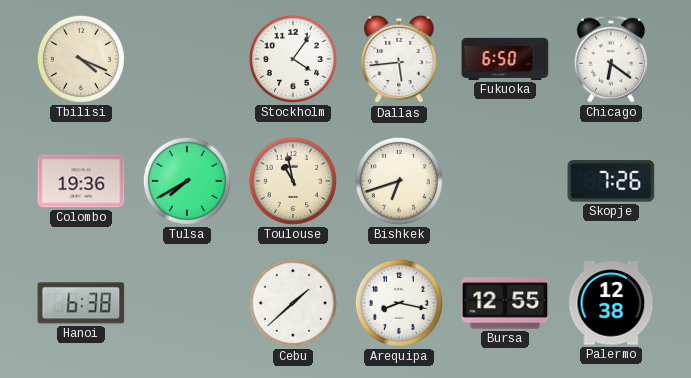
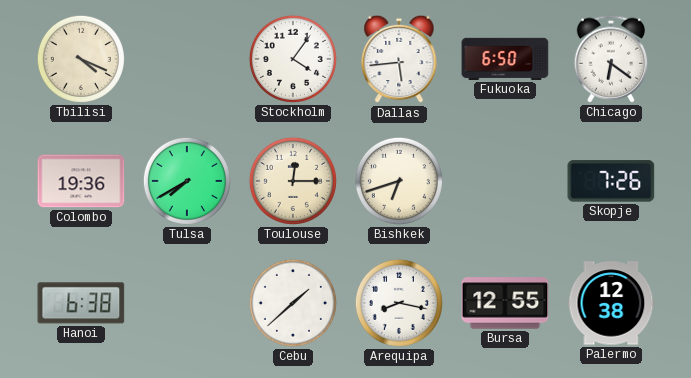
Toulouse: 10:58 -> 12:15 (293, 181)
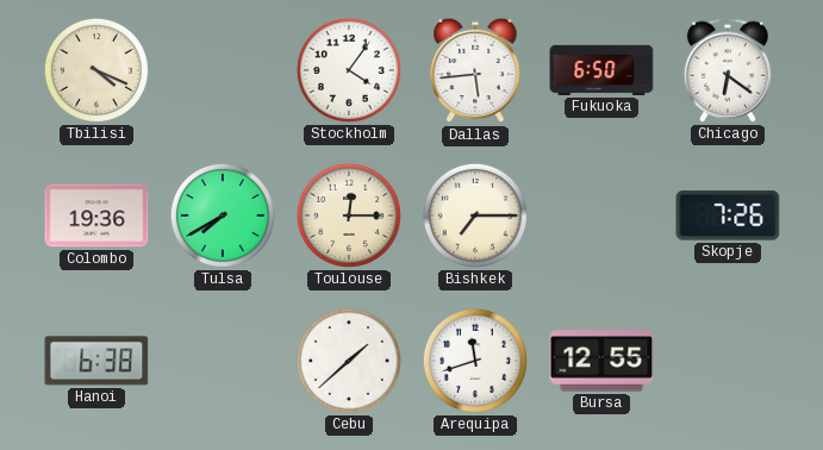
Bishkek: 6:42 -> 7:15 (475, 215)
Arequipa: 8:17 -> 11:42 (475, 361)
Palermo: 12:38 -> none (611, 303)
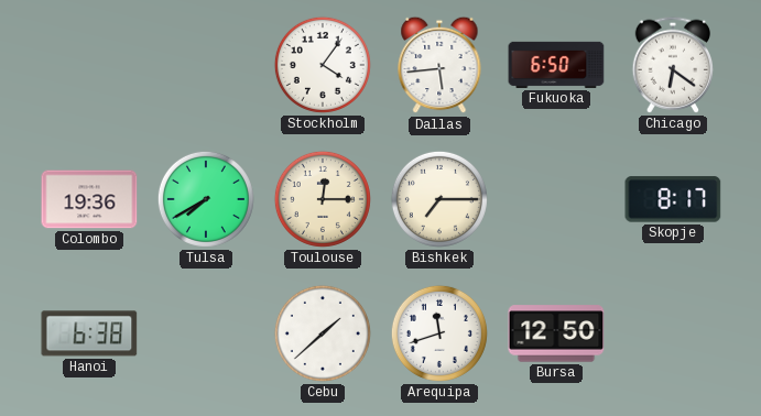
Tbilisi: 4:19 -> none (96, 70)
Skopje: 7:26 -> 8:17 (673, 199)
Bursa: 12:55 -> 12:50 (556, 333)
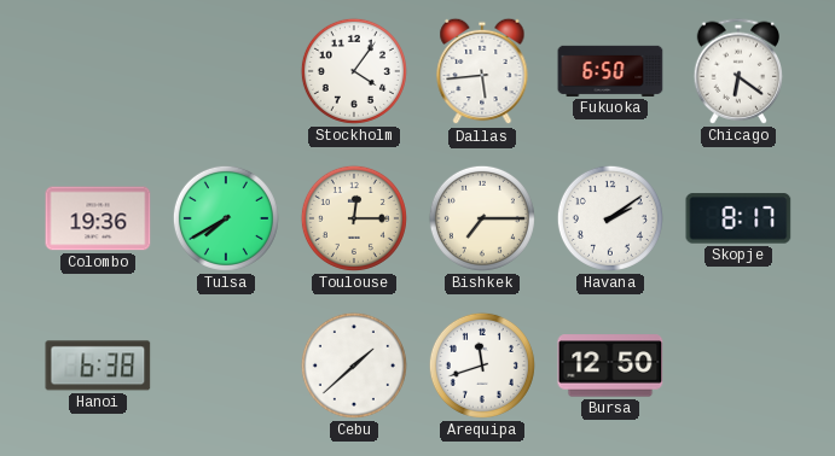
Havana: none -> 2:09 (610, 218)
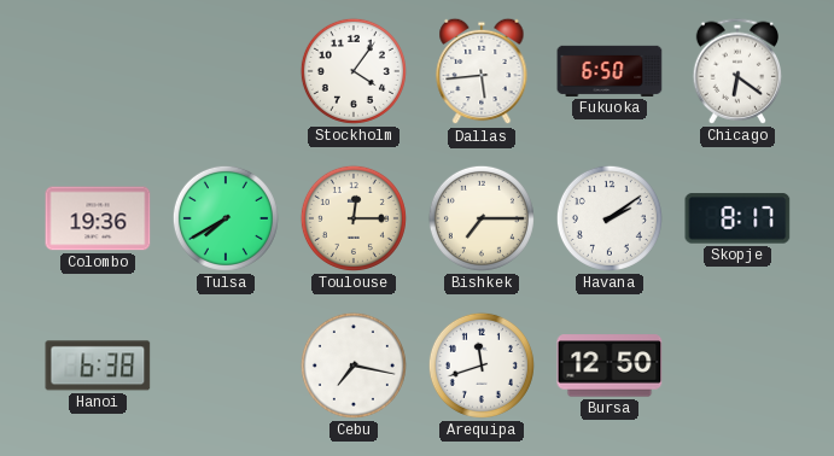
Cebu: 1:38 -> 7:17 (354, 366)
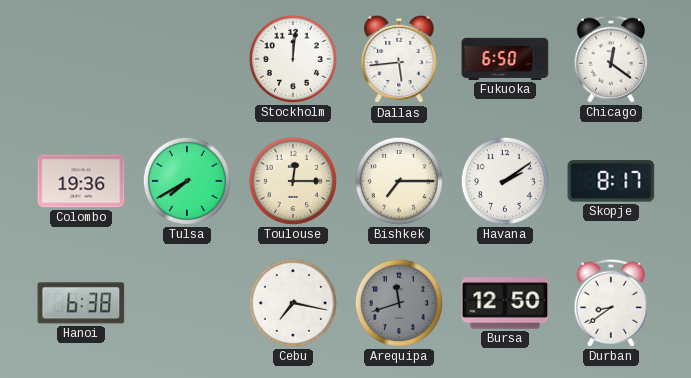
Stockholm: 4:06 -> 12:01 (293, 59)
Chicago: 6:21 -> 12:21 (611, 59)
Arequipa dial: white -> grey (399, 303)
Durban: none -> 8:39 (611, 303)
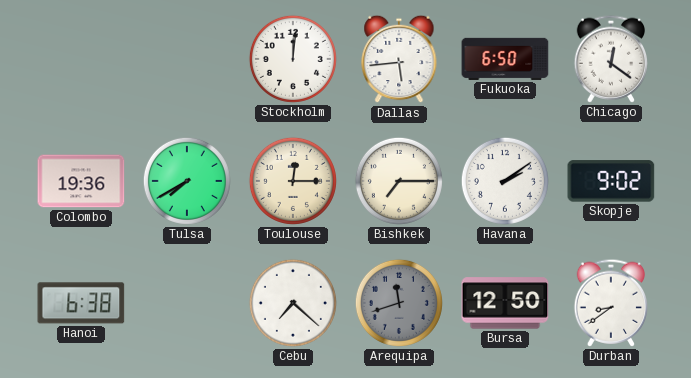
Skopje: 8:17 -> 9:02 (611, 181)
Cebu: 7:17 -> 7:22 (293, 303)
